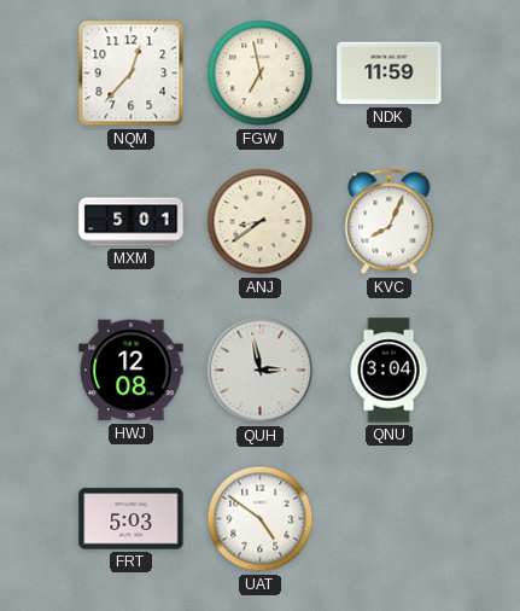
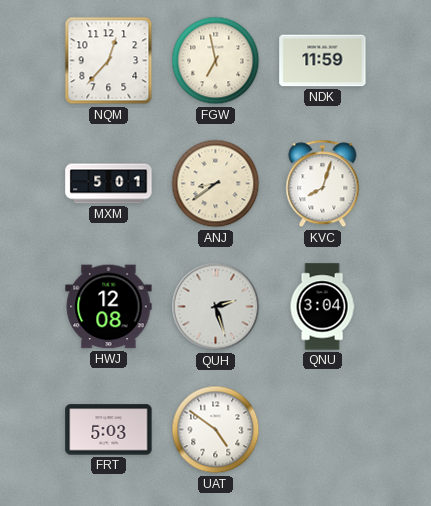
KVC: 8:04 -> 8:03 (323, 184)
QUH: 2:58 -> 2:27 (216, 307)
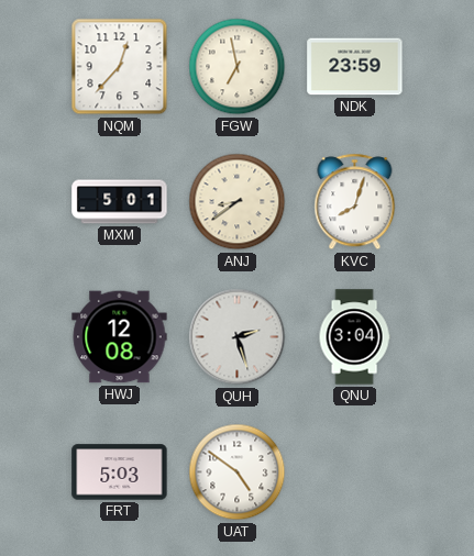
NDK: 11:59 -> 23:59 (355, 67)
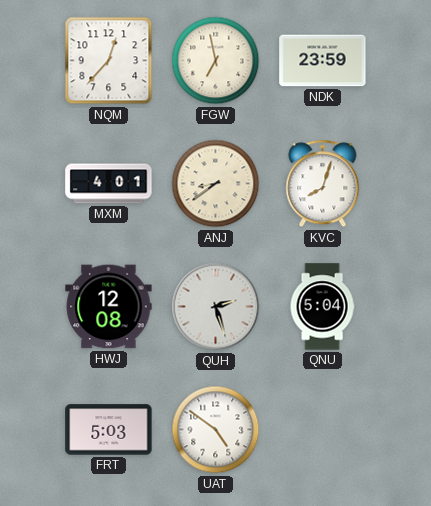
MXM: 5:01 -> 4:01 (109, 184)
QNU: 3:04 -> 5:04 (322, 307)
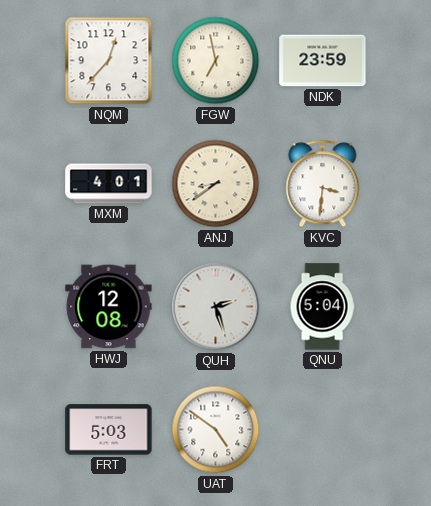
KVC: 8:03 -> 3:31 (323, 184)
